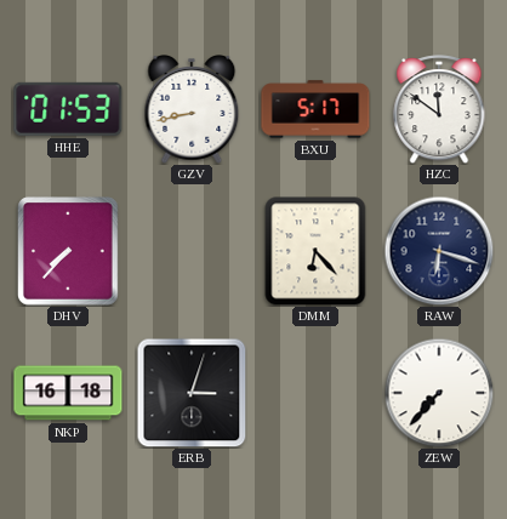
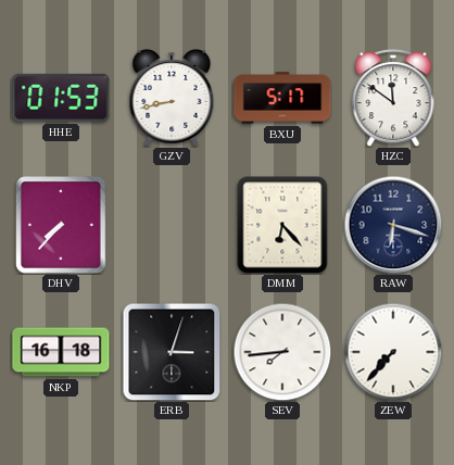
SEV: none -> 7:44 (282, 352)
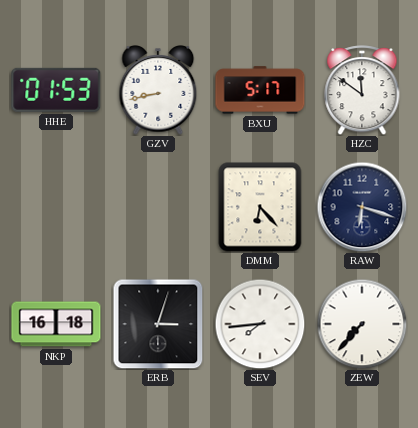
DHV: 7:37 -> none (62, 226)
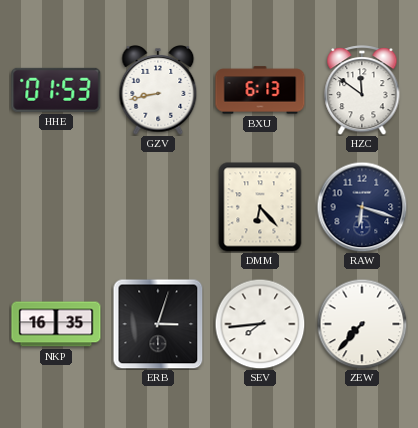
BXU: 5:17 -> 6:13 (260, 90)
NKP: 16:18 -> 16:35 (56, 324)
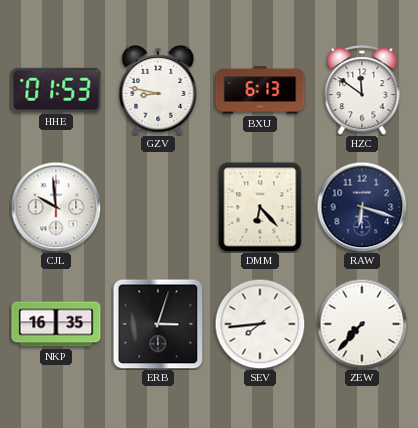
GZV: 8:43 -> 8:47 (158, 91)
CJL: none -> 9:59 (56, 207)
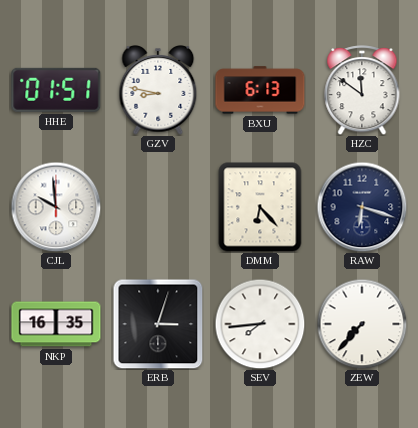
HHE: 01:53 -> 01:51 (56, 90)
